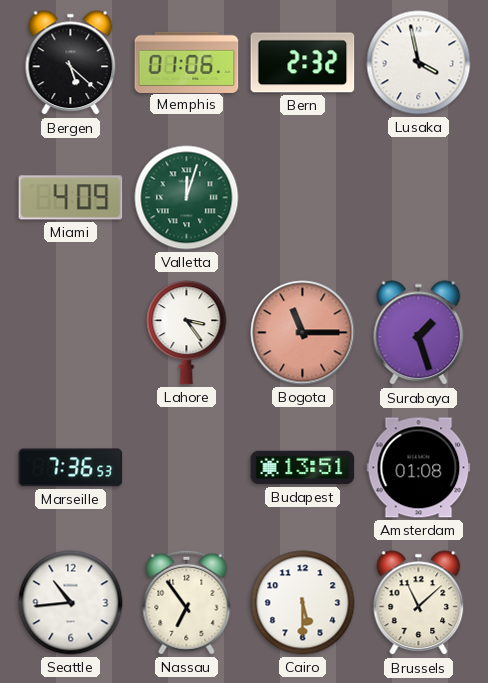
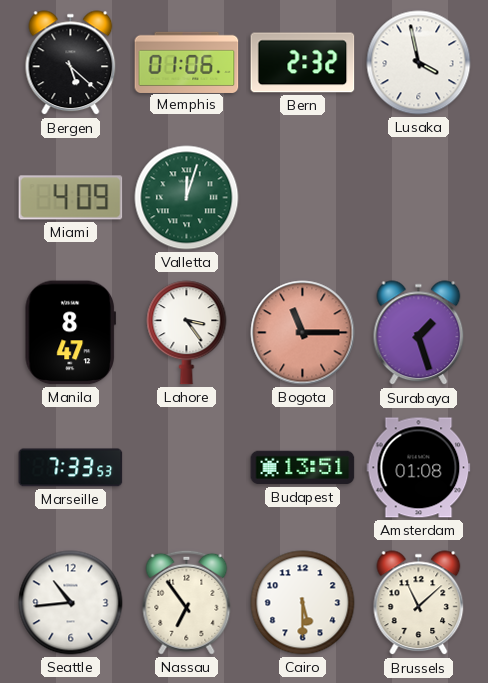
Manila: none -> 8:47 (70, 333)
Marseille: 7:36 -> 7:33 (71, 468)
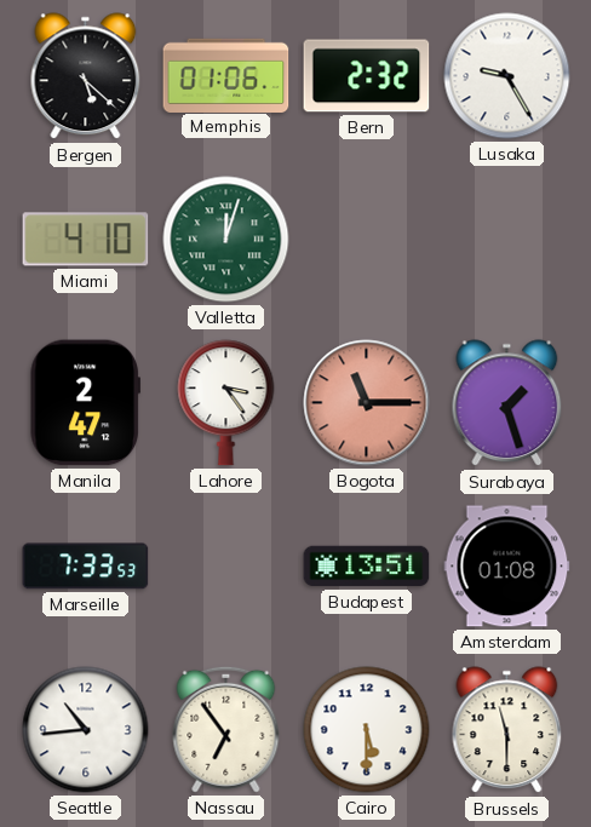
Lusaka: 3:58 -> 9:25 (507, 76)
Miami: 4:09 -> 4:10 (86, 240)
Manila: 8:47 -> 2:47 (85, 403)
Brussels: 11:08 -> 11:30 (507, 730)
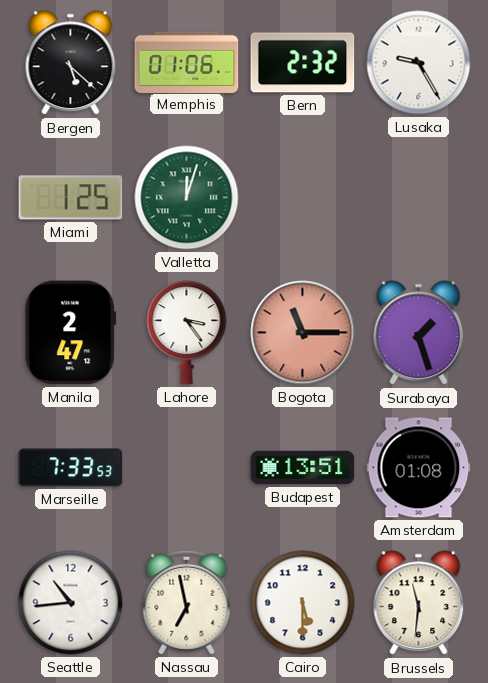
Miami: 4:10 -> 1:25 (71, 198)
Nassau: 6:54 -> 6:58 (187, 602)
Brussels: 11:30 -> 11:31 (419, 603)
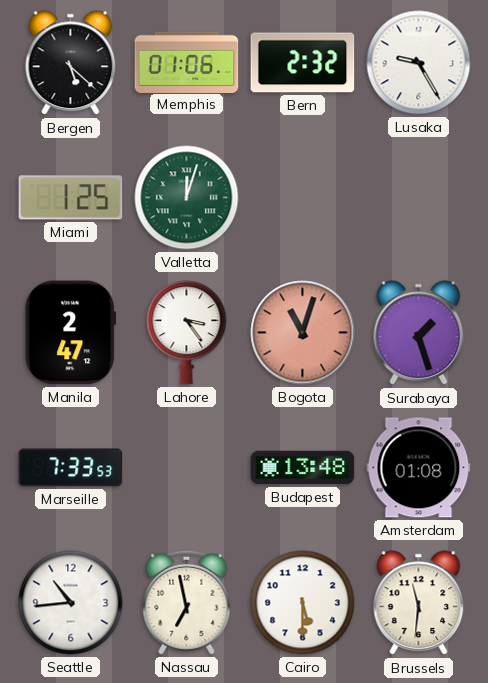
Bogota: 11:15 -> 11:03 (303, 333)
Budapest: 13:51 -> 13:48 (303, 468)
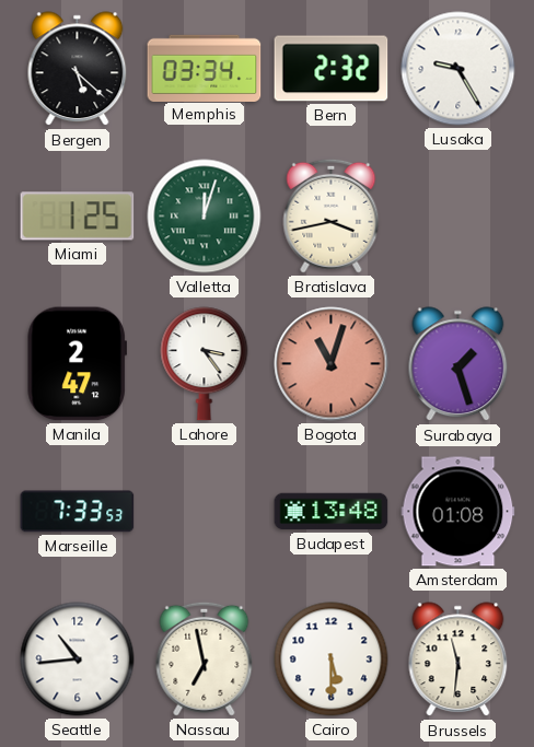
Memphis: 01:06 -> 03:34 (205, 68)
Bratislava: none -> 3:43 (332, 215)
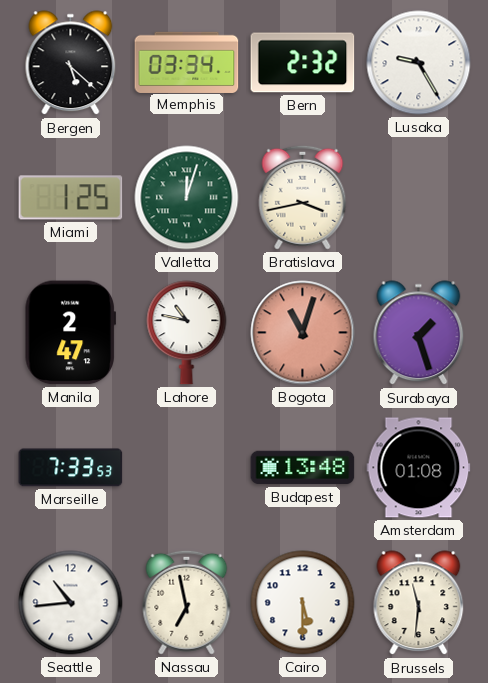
Lahore: 3:24 -> 10:47 (187, 333)
